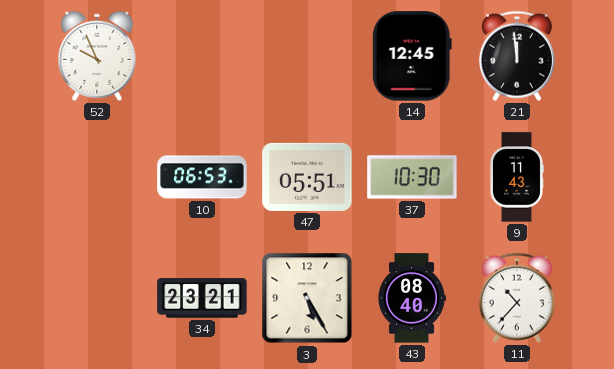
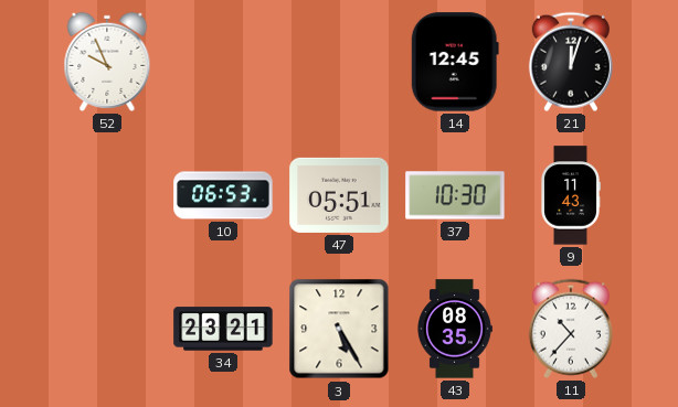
21: 11:59 -> 12:03 (571, 62)
43: 08:40 -> 08:35 (455, 329)
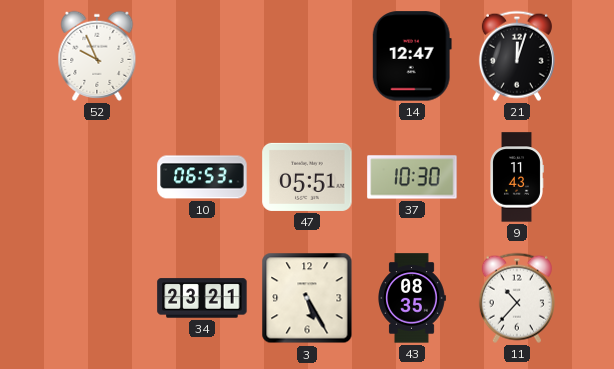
14: 12:45 -> 12:47 (412, 56)
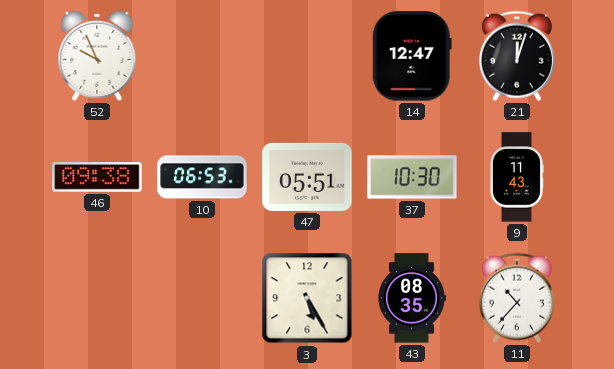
46: none -> 09:38 (97, 177)
34: 23:21 -> none (202, 298)
